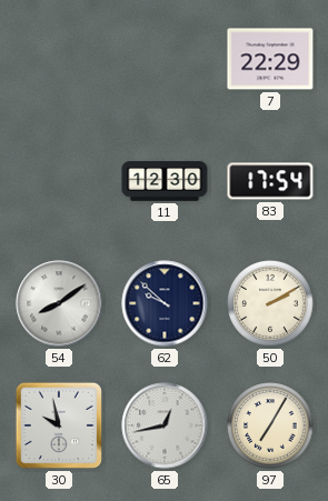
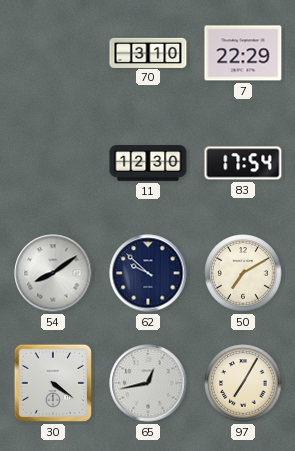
70: none -> 3:10 (148, 52)
50: 2:10 -> 7:10 (243, 273)
30: 9:58 -> 4:21 (53, 383)
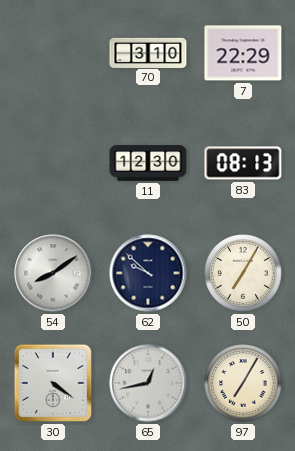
83: 17:54 -> 08:13 (243, 163)
50: 7:10 -> 7:05 (243, 273)
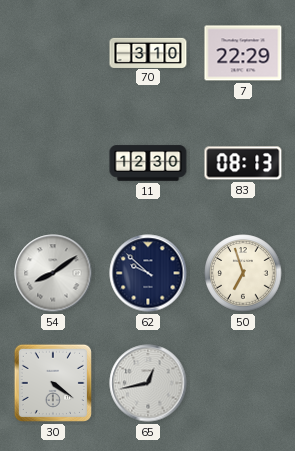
50: 7:05 -> 6:57 (243, 273)
97: 7:05 -> none (243, 383)
